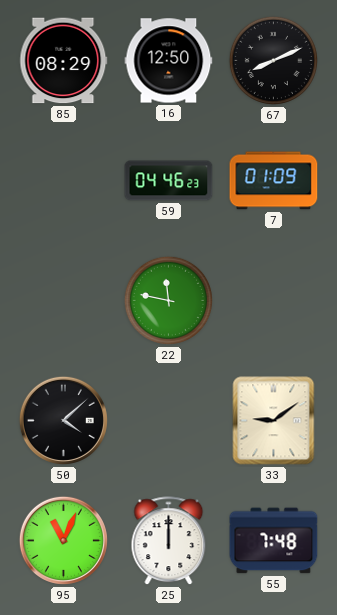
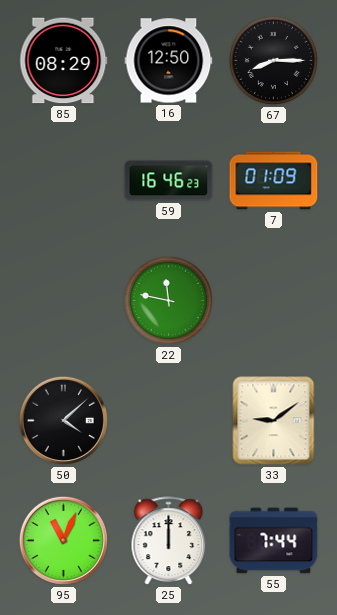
67: 8:11 -> 8:15 (273, 60)
59: 04:46 -> 16:46 (169, 181)
55: 7:48 -> 7:44 (274, 541)
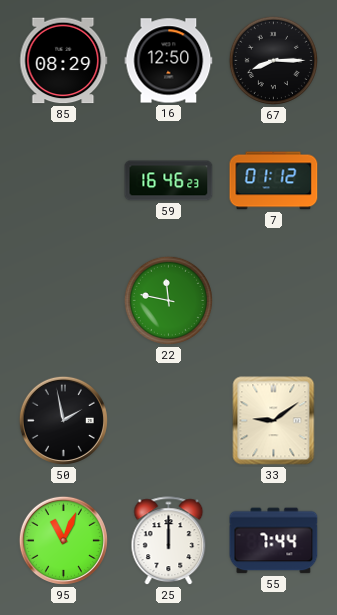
7: 01:09 -> 01:12 (274, 181)
50: 4:08 -> 1:58 (63, 420)
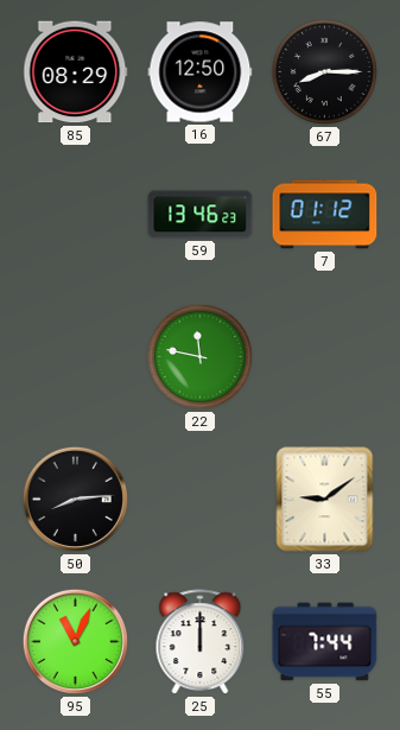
59: 16:46 -> 13:46 (201, 215)
50: 1:58 -> 8:14 (75, 499)
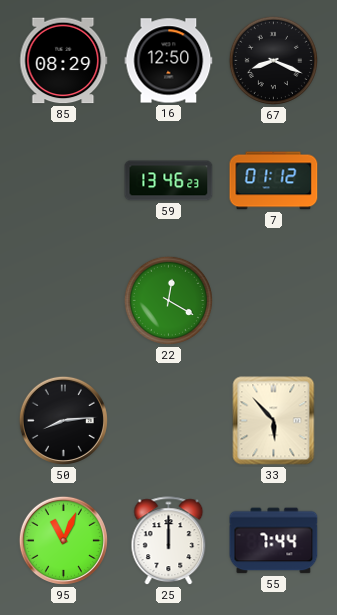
67: 8:15 -> 8:19 (273, 60)
22: 11:47 -> 12:20 (168, 300)
33: 9:09 -> 5:53 (274, 421)
